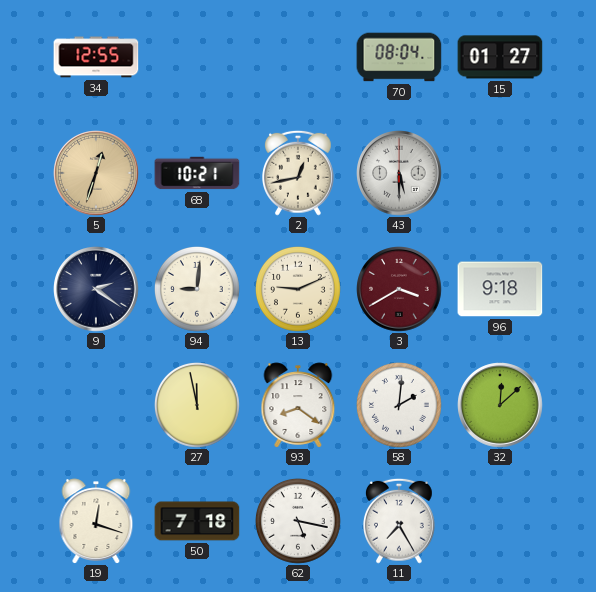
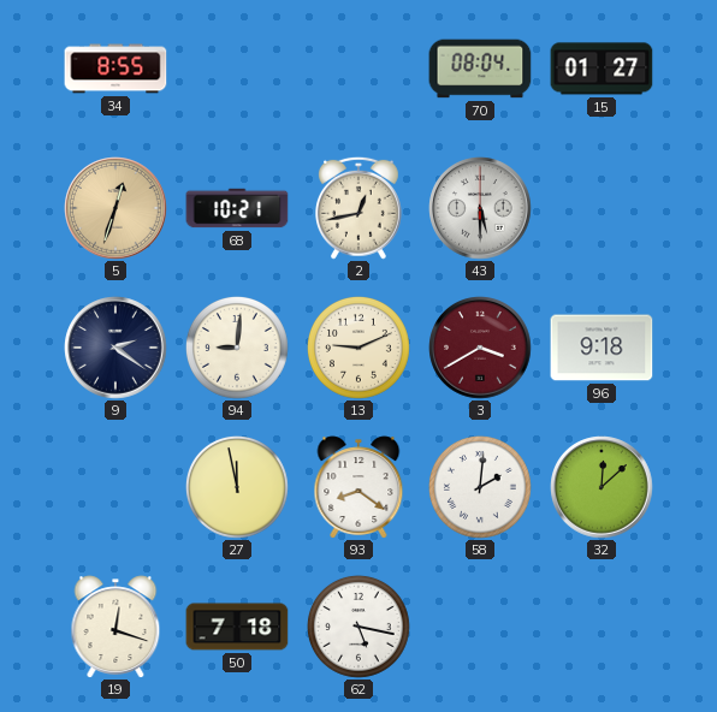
34: 12:55 -> 8:55 (115, 69)
11: 7:25 -> none (400, 521)
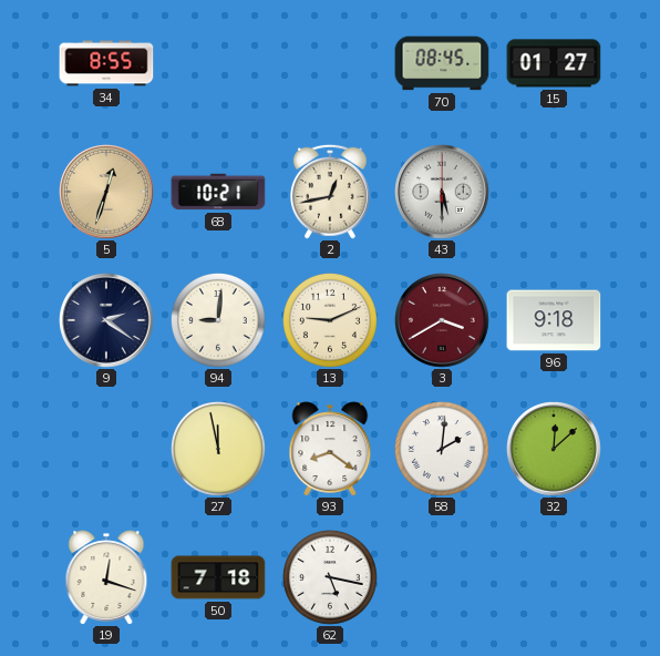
70: 08:04 -> 08:45 (442, 63)
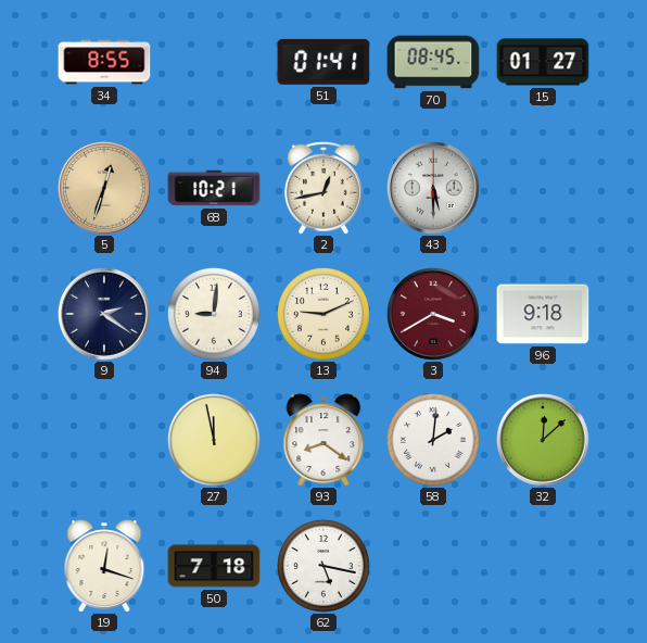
51: none -> 01:41 (323, 62)
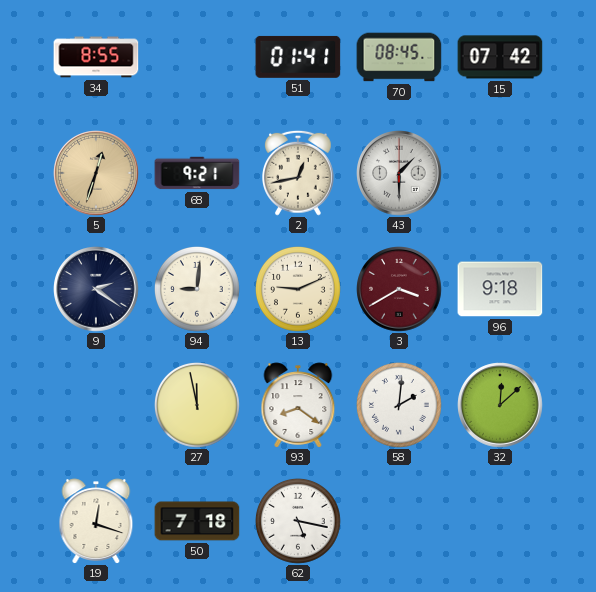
15: 01:27 -> 07:42 (500, 57)
68: 10:21 -> 9:21 (197, 173)
43: 5:30 -> 1:30 (399, 173)
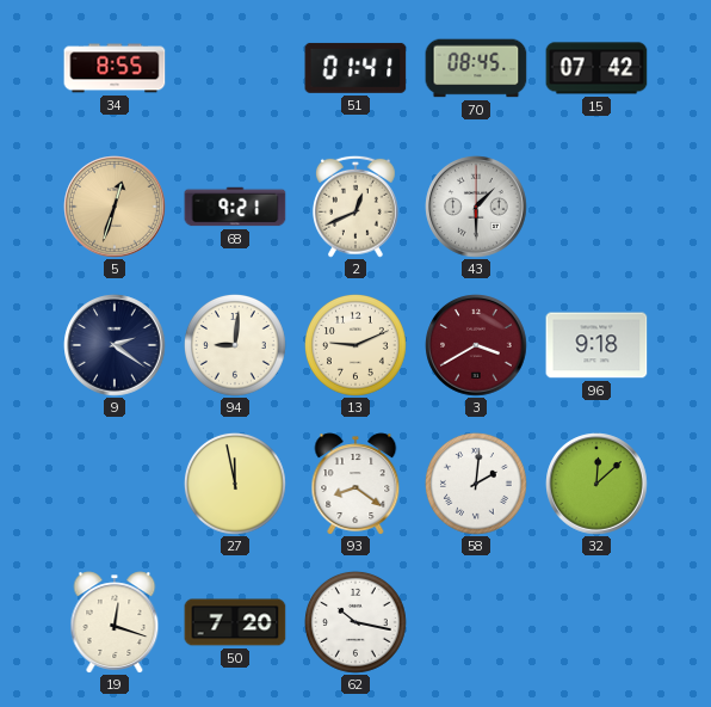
2: 12:43 -> 12:41 (357, 207)
50: 7:18 -> 7:20 (235, 622)
62: 5:17 -> 10:17 (357, 623)
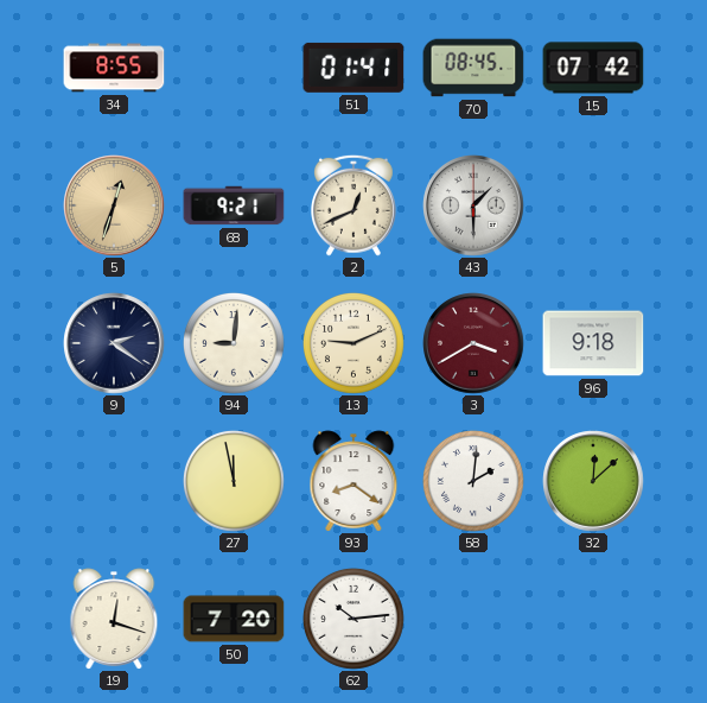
62: 10:17 -> 10:14 (355, 620)
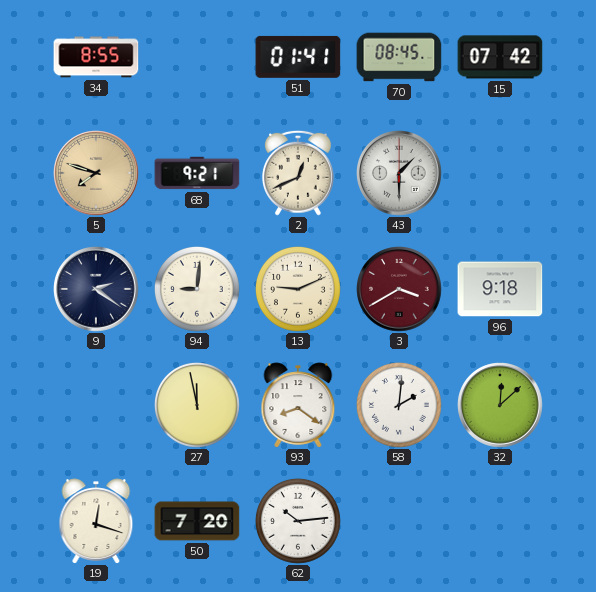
5: 12:33 -> 7:48 (96, 173)
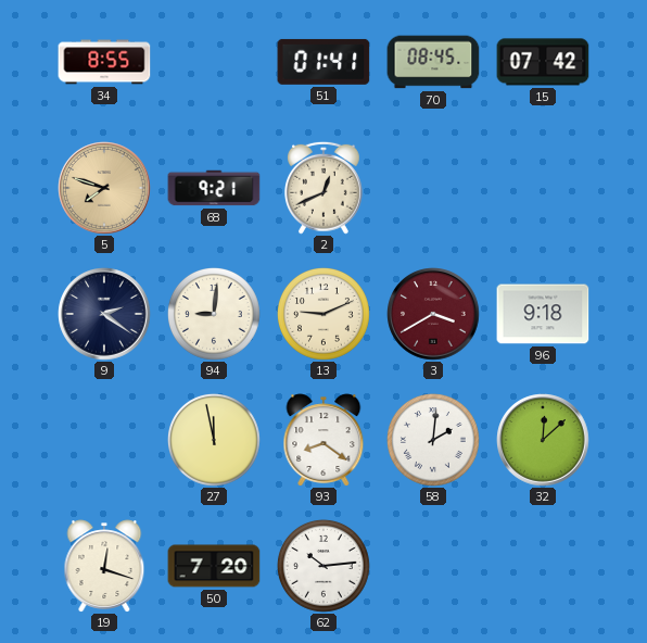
43: 1:30 -> none (399, 173)
